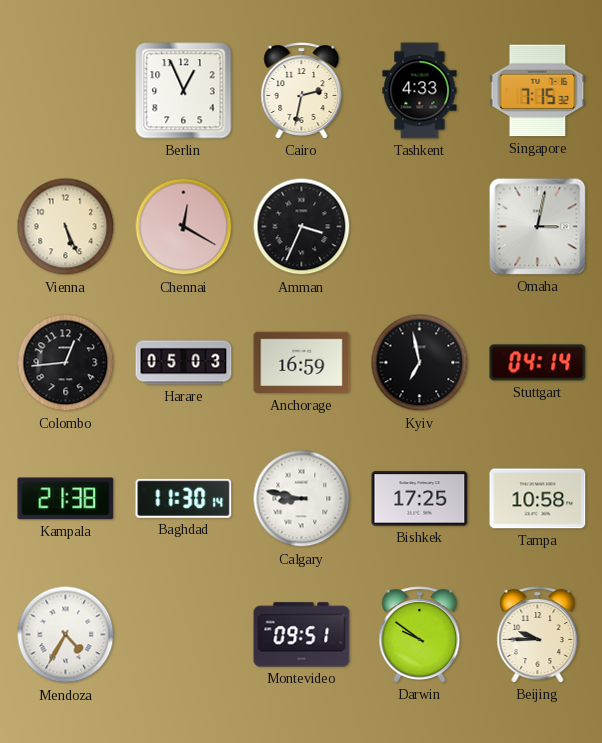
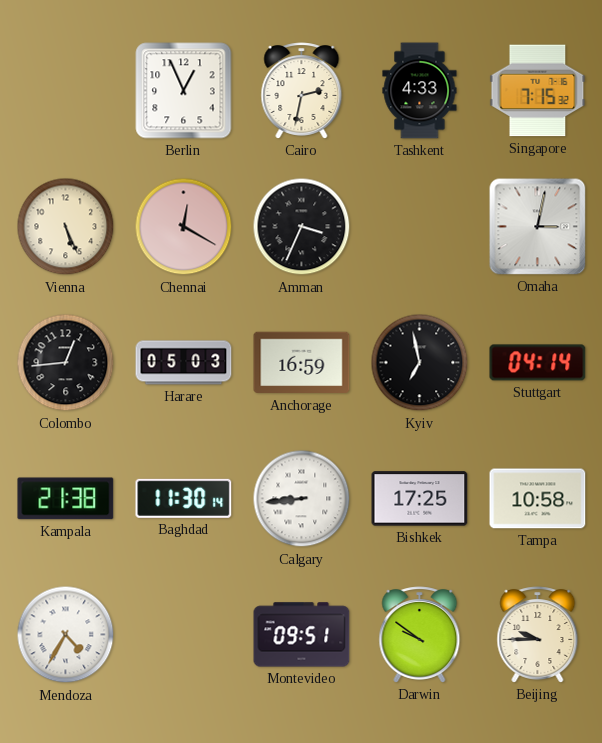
Calgary: 8:47 -> 8:44 (302, 499)
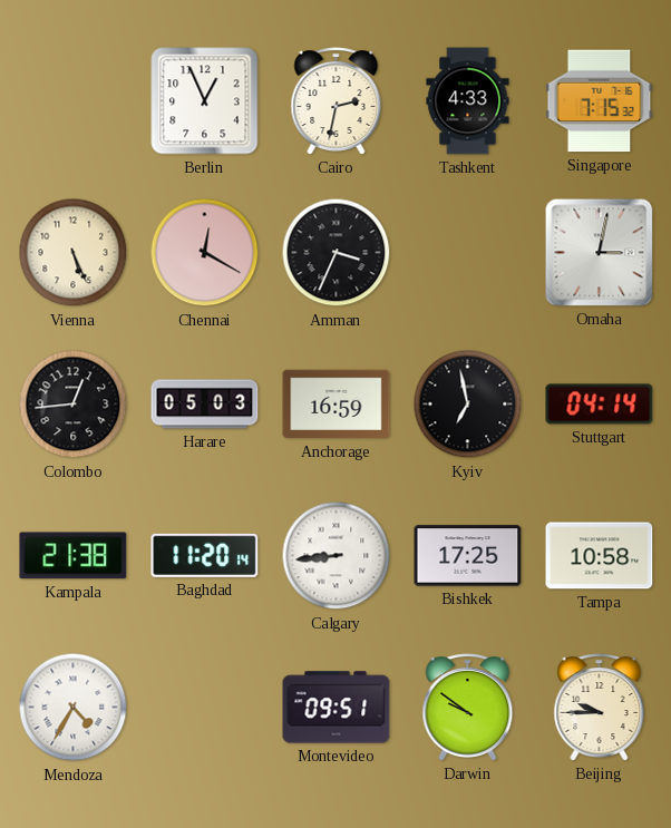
Baghdad: 11:30 -> 11:20 (205, 555)
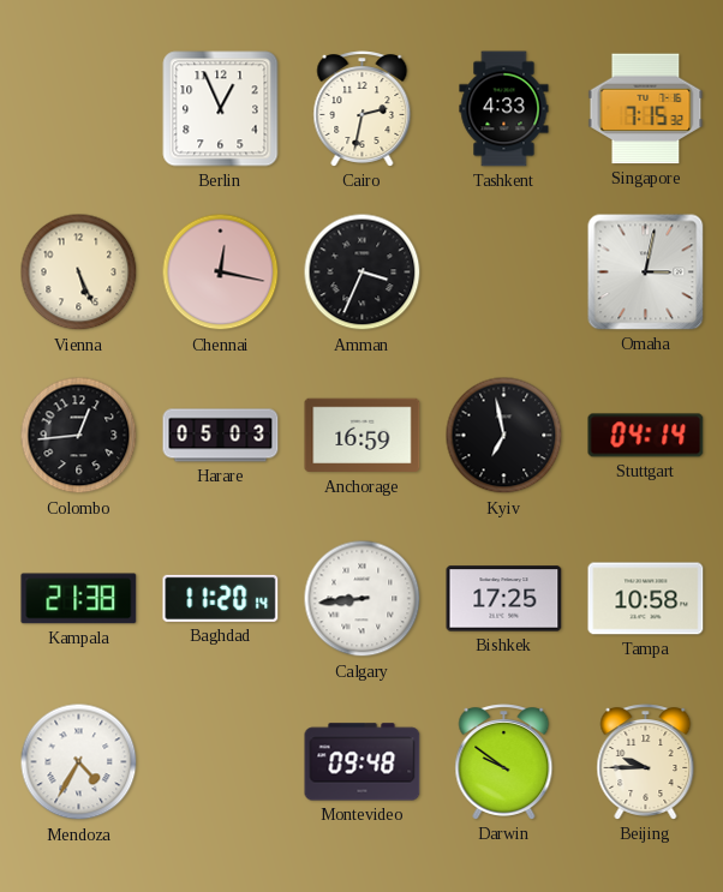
Chennai: 12:20 -> 12:17 (221, 273)
Montevideo: 09:51 -> 09:48 (363, 762)
